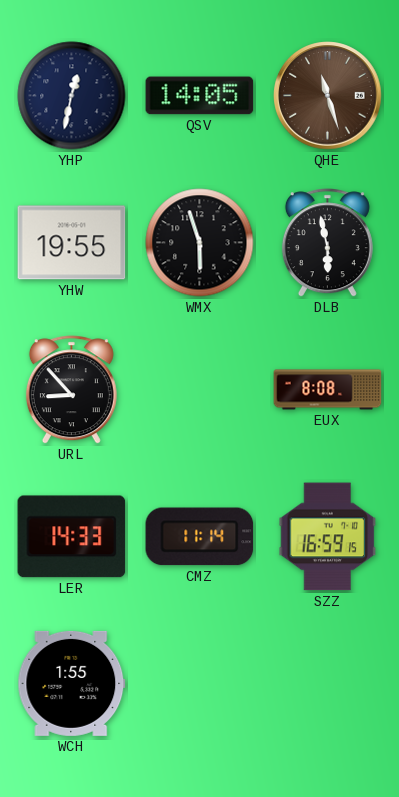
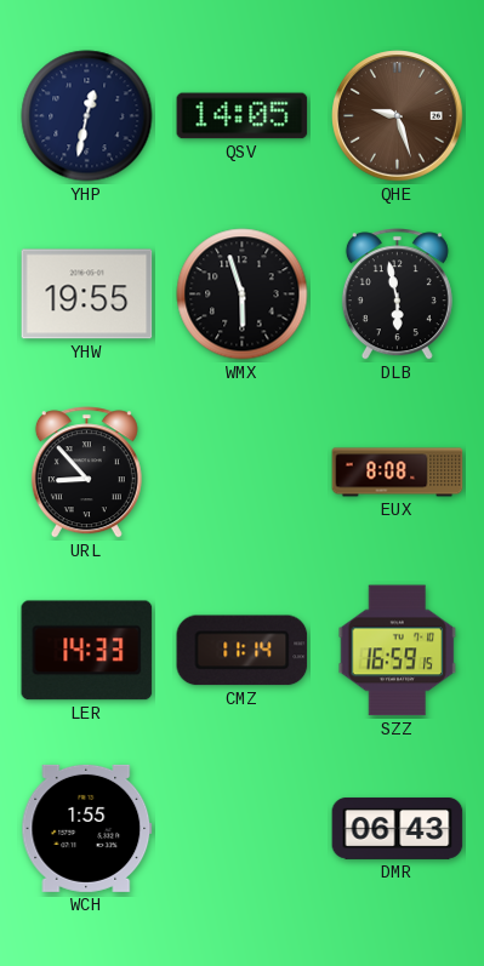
QHE: 11:27 -> 9:27 (398, 116)
DMR: none -> 06:43 (398, 829)
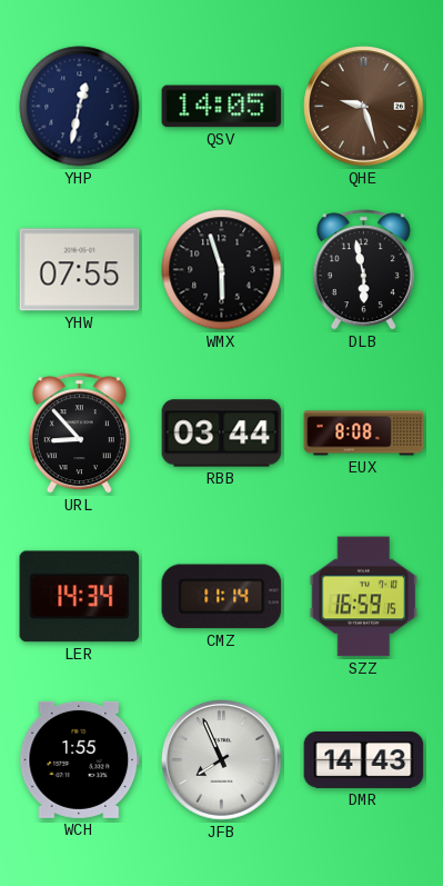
YHW: 19:55 -> 07:55 (80, 270)
RBB: none -> 03:44 (222, 434)
LER: 14:33 -> 14:34 (80, 597)
JFB: none -> 7:56 (222, 760)
DMR: 06:43 -> 14:43 (364, 760)
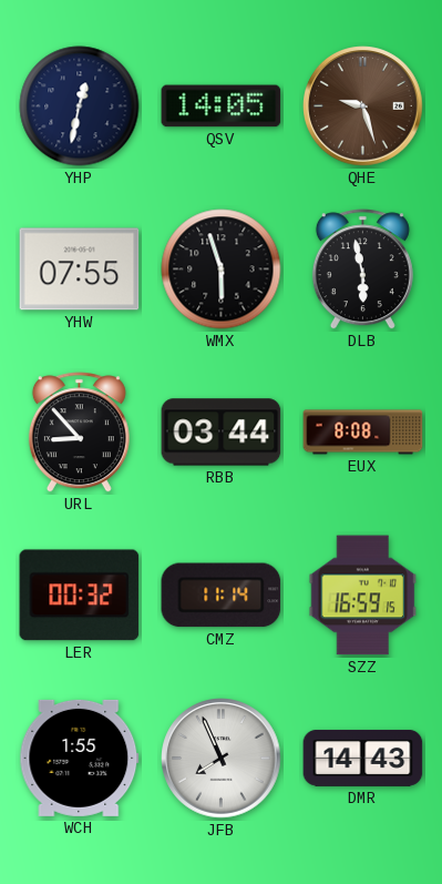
LER: 14:34 -> 00:32 (80, 596)
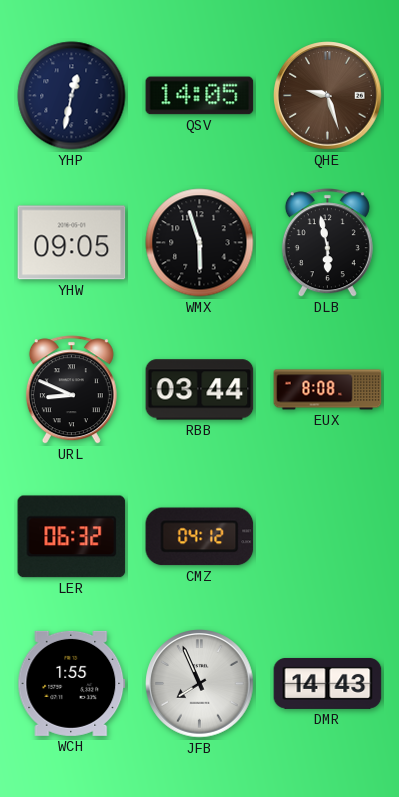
YHW: 07:55 -> 09:05 (72, 243)
URL: 8:53 -> 8:49 (71, 390)
LER: 00:32 -> 06:32 (72, 537)
CMZ: 11:14 -> 04:12 (200, 537)
SZZ: 16:59 -> none (363, 596)
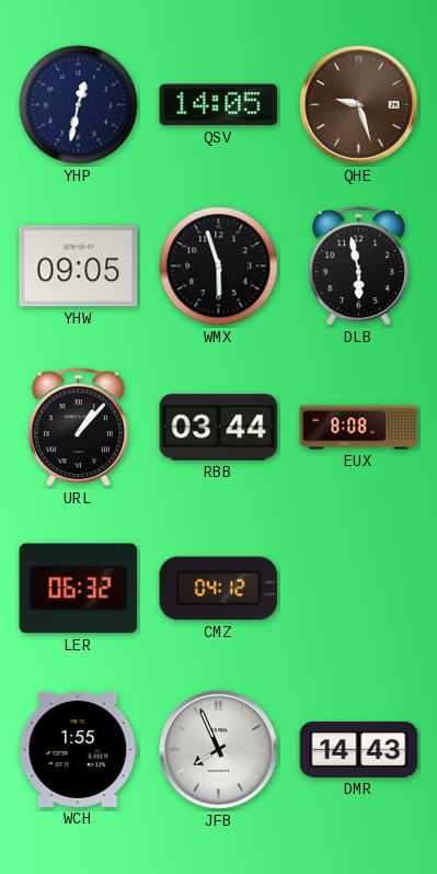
URL: 8:49 -> 1:07 (78, 428)
